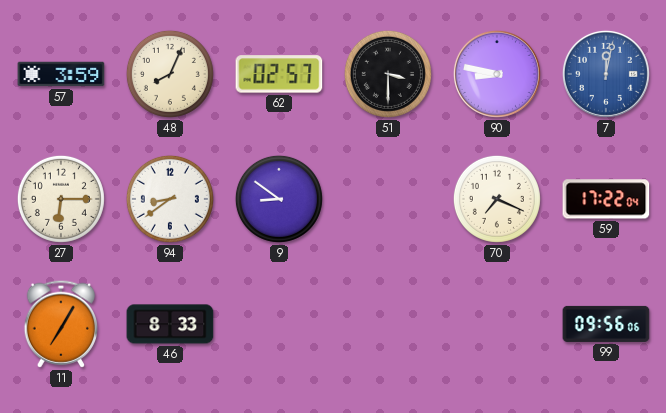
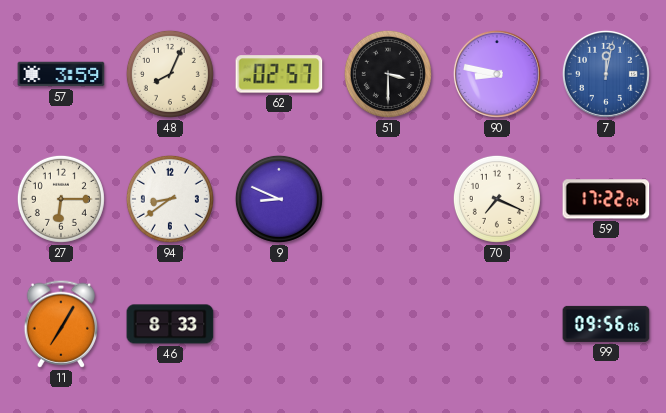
9: 8:51 -> 8:49 (279, 199)
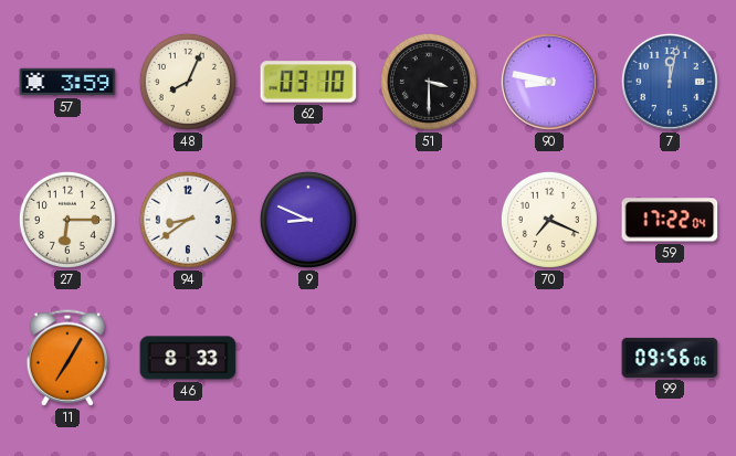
62: 02:57 -> 03:10 (308, 82)
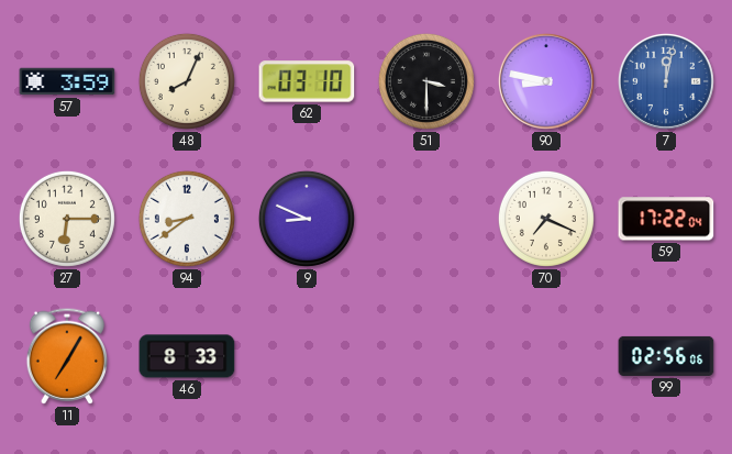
99: 09:56 -> 02:56 (666, 356)
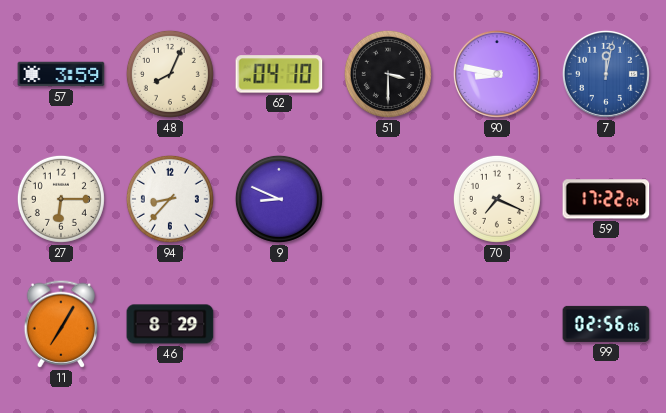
62: 03:10 -> 04:10 (279, 74)
94: 8:39 -> 8:37 (170, 199)
46: 8:33 -> 8:29 (170, 324)
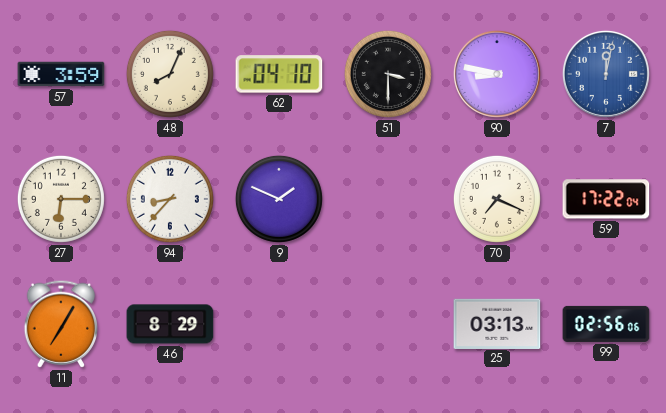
9: 8:49 -> 1:49 (279, 199)
25: none -> 03:13 (497, 323)
